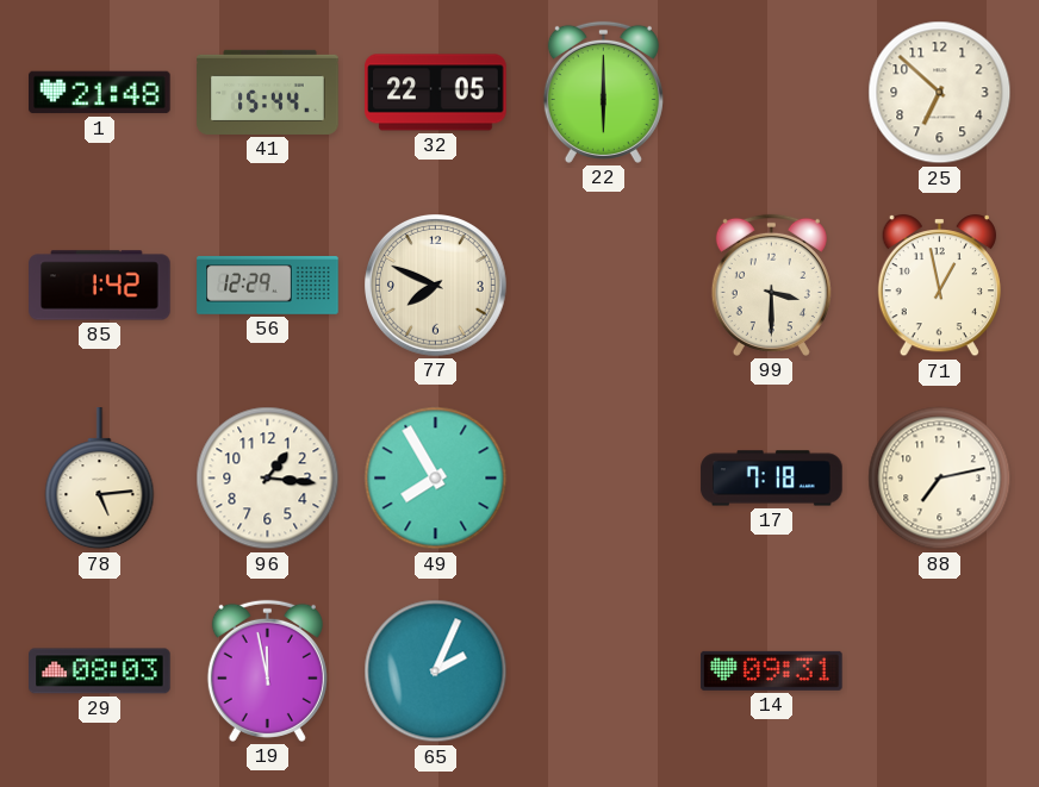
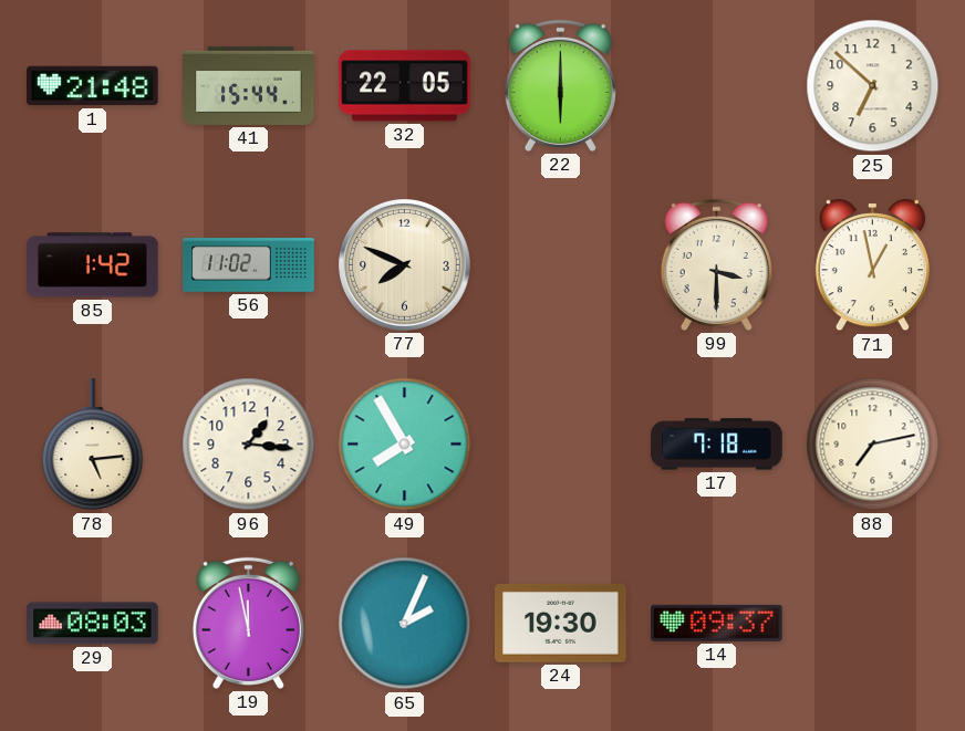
56: 12:29 -> 11:02 (249, 265)
24: none -> 19:30 (561, 623)
14: 09:31 -> 09:37 (717, 623)
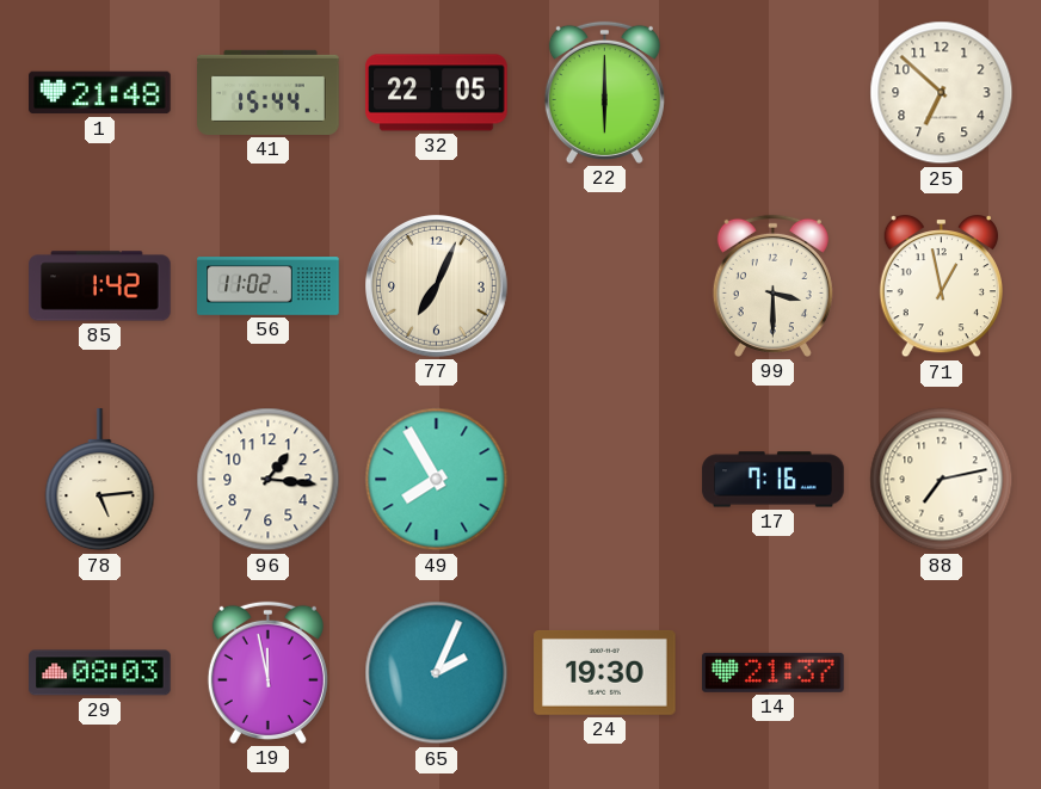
77: 7:49 -> 7:04 (437, 286)
17: 7:18 -> 7:16 (774, 480)
14: 09:37 -> 21:37 (774, 672)
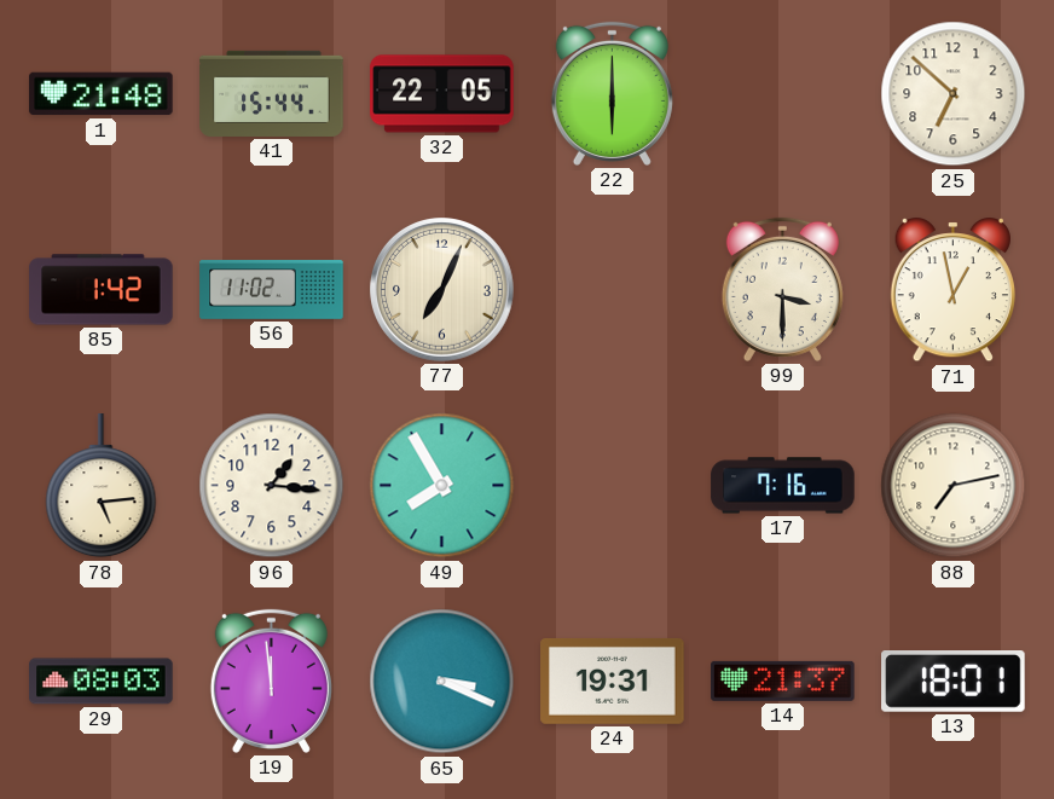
19: 11:58 -> 11:59 (271, 681)
65: 2:04 -> 3:19 (442, 682)
24: 19:30 -> 19:31 (613, 681)
13: none -> 18:01 (954, 682)
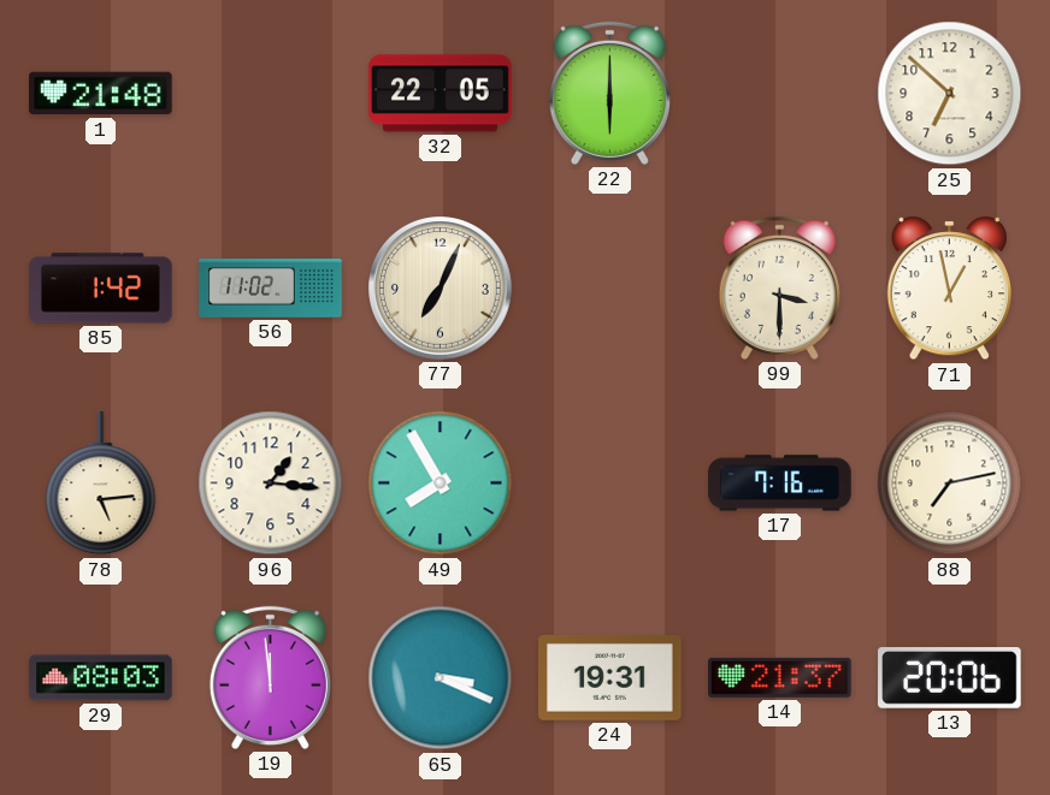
41: 15:44 -> none (272, 93)
13: 18:01 -> 20:06 (950, 678)
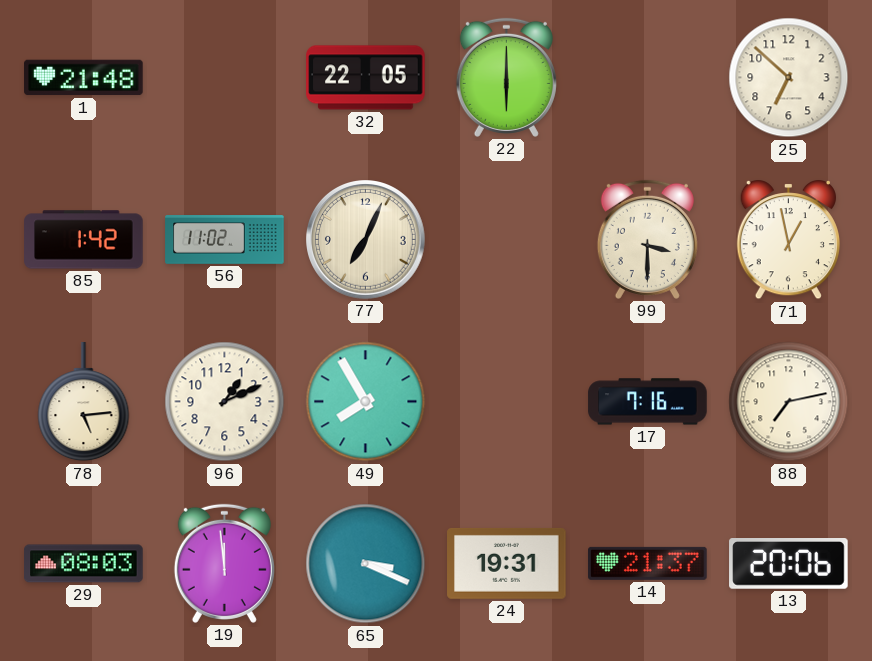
96: 1:16 -> 1:11 (225, 402)
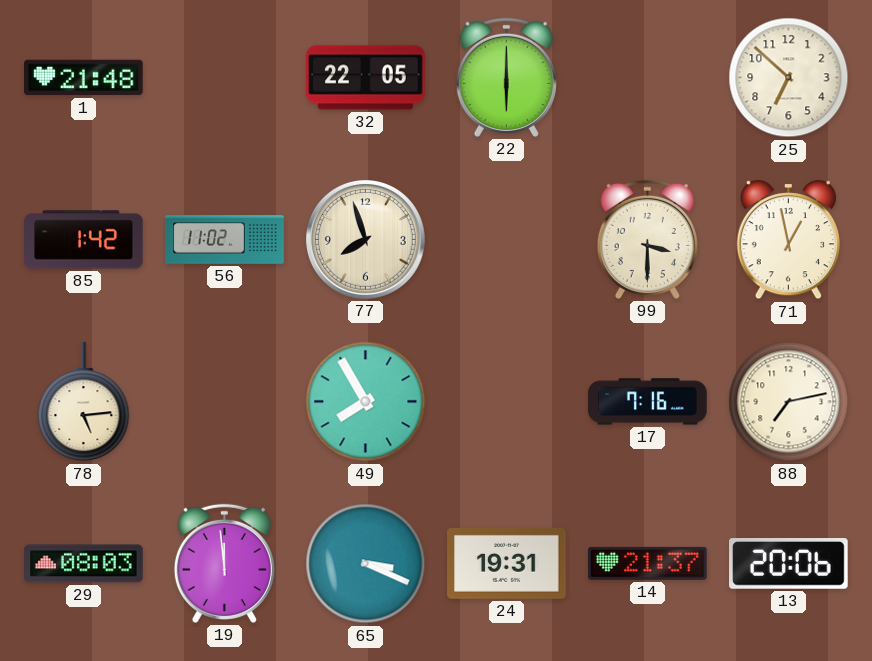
77: 7:04 -> 7:57 (366, 240)
96: 1:11 -> none (225, 402)
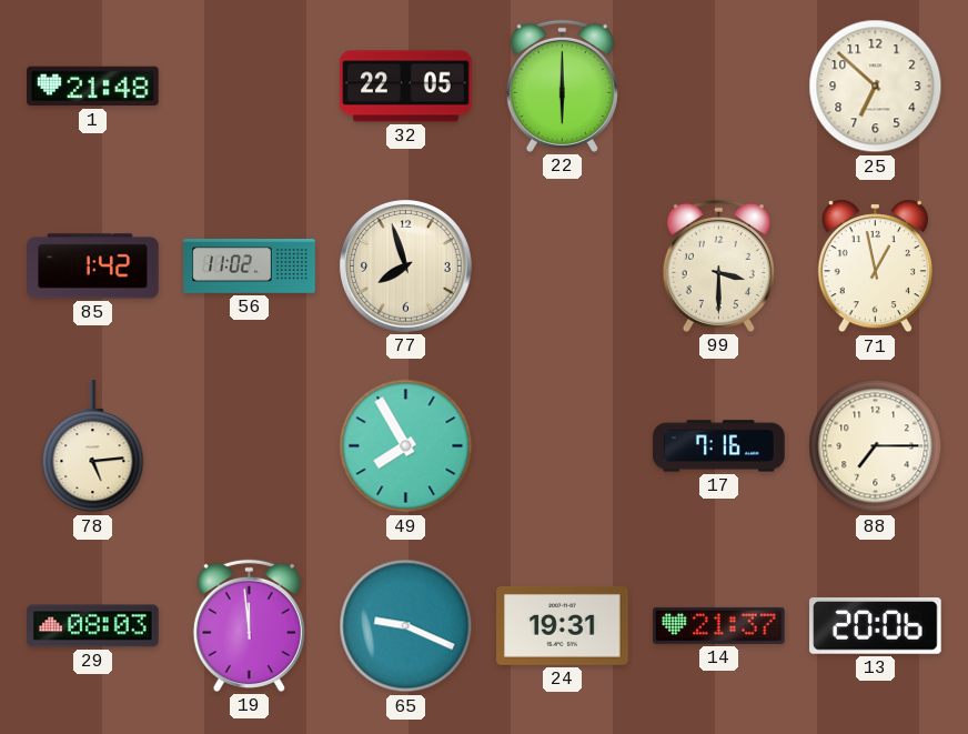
88: 7:13 -> 7:15 (876, 446)
65: 3:19 -> 9:19 (406, 626)
